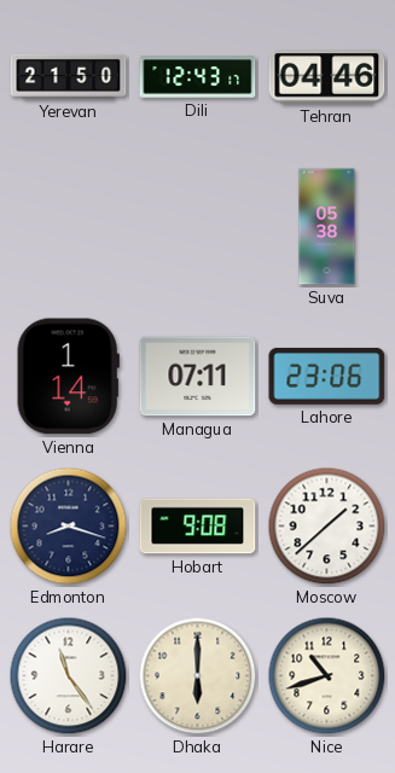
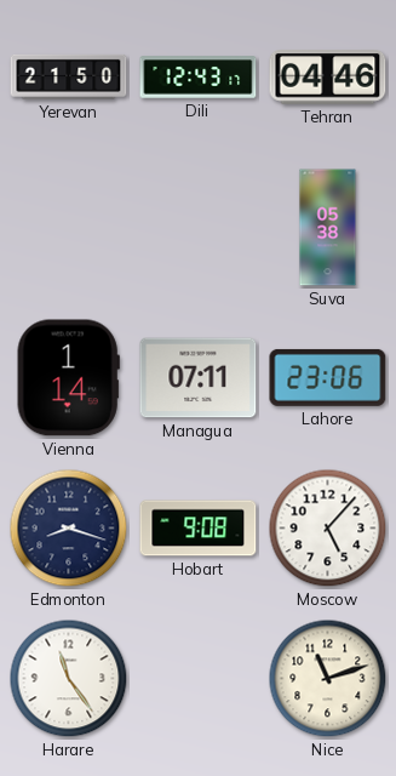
Moscow: 1:38 -> 5:07 (328, 529)
Dhaka: 6:00 -> none (198, 676)
Nice: 10:42 -> 11:12 (328, 679)
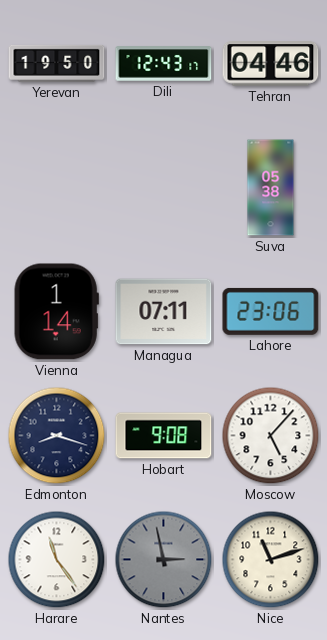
Yerevan: 21:50 -> 19:50 (57, 63)
Nantes: none -> 2:58 (164, 560)
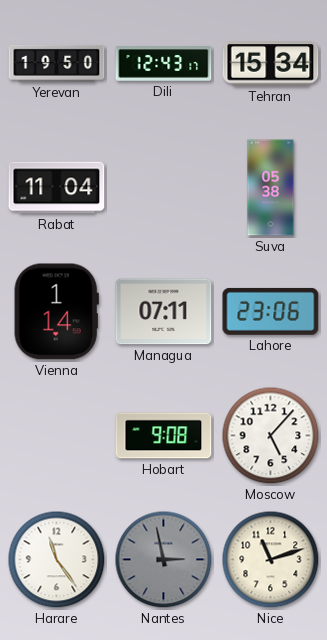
Tehran: 04:46 -> 15:34 (271, 64)
Rabat: none -> 11:04 (57, 188)
Edmonton: 8:18 -> none (57, 436)
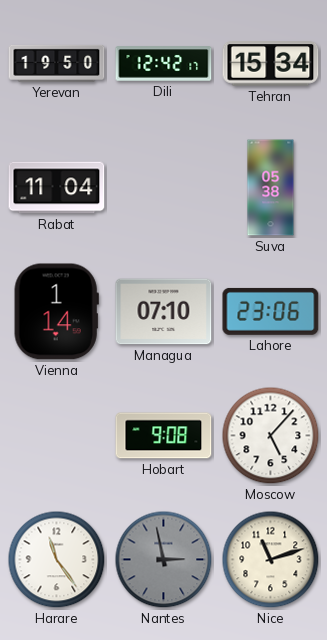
Dili: 12:43 -> 12:42 (164, 64)
Managua: 07:11 -> 07:10 (164, 312)
